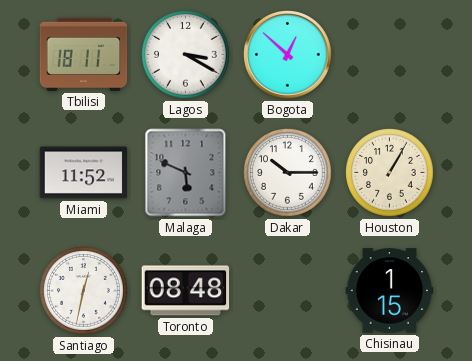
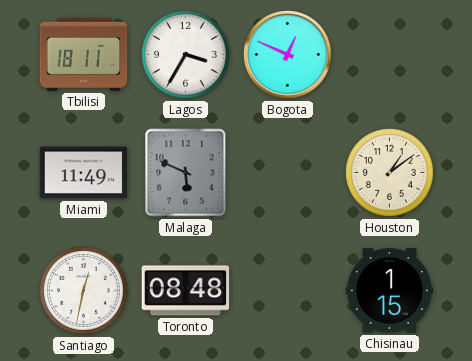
Lagos: 3:20 -> 3:35 (186, 55)
Bogota: 12:52 -> 12:49 (288, 55)
Miami: 11:52 -> 11:49 (84, 173)
Dakar: 10:15 -> none (288, 173)
Houston: 1:05 -> 1:09 (390, 173)
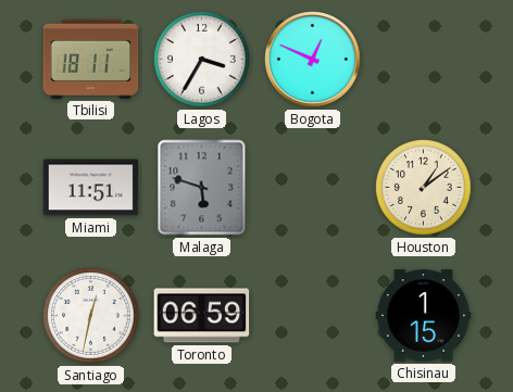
Miami: 11:49 -> 11:51 (91, 188)
Malaga: 5:49 -> 5:48 (202, 188)
Toronto: 08:48 -> 06:59 (202, 316)
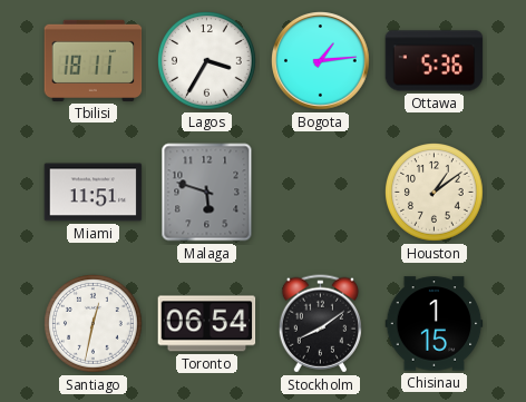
Bogota: 12:49 -> 1:14 (321, 61)
Ottawa: none -> 5:36 (435, 61)
Toronto: 06:59 -> 06:54 (207, 324)
Stockholm: none -> 8:09 (320, 324)
